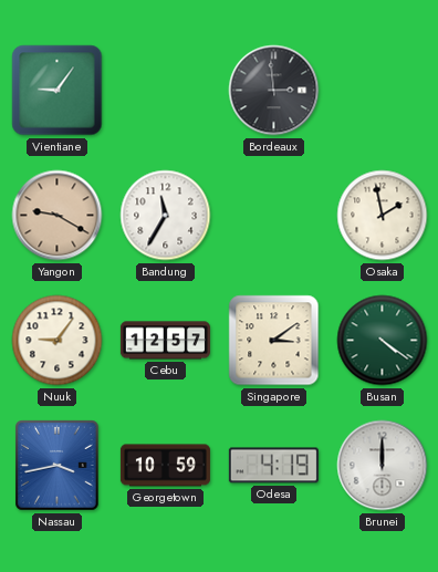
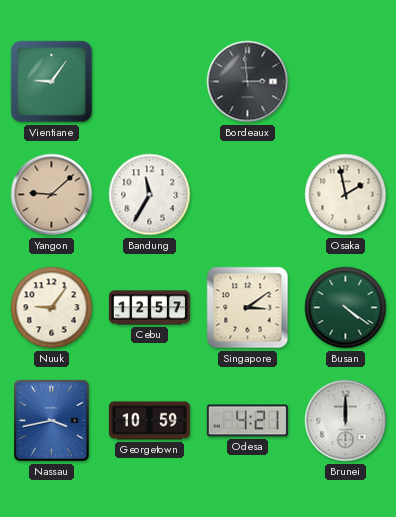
Yangon: 9:20 -> 9:08 (52, 195)
Odesa: 4:19 -> 4:21 (247, 421)
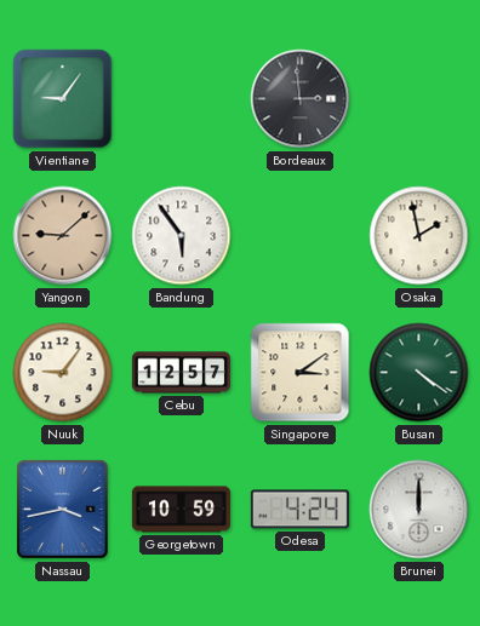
Bandung: 11:35 -> 5:54 (182, 236)
Odesa: 4:21 -> 4:24 (299, 510)
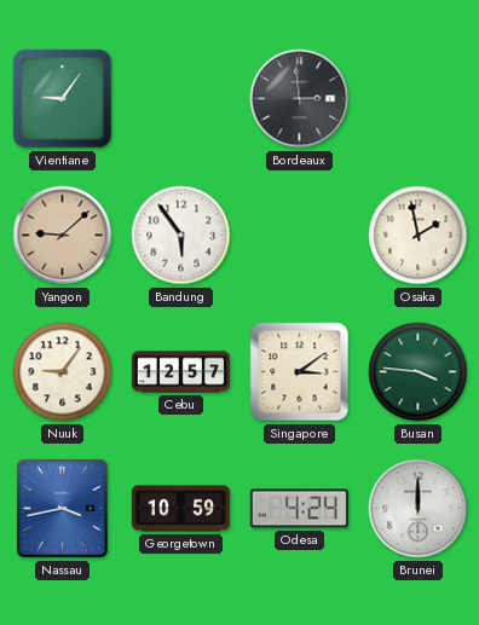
Busan: 4:21 -> 3:46 (419, 372)
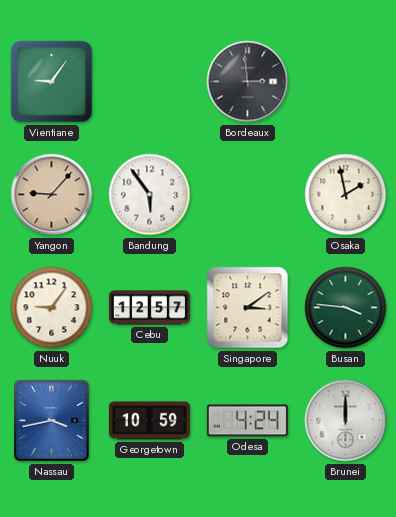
Yangon: 9:08 -> 9:07 (52, 195)
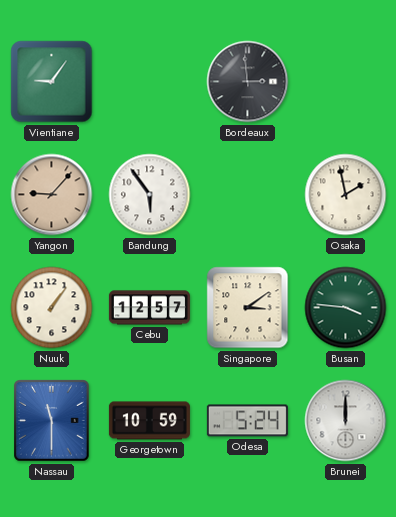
Nuuk: 9:06 -> 1:06 (52, 308)
Nassau: 3:43 -> 11:30 (52, 421)
Odesa: 4:24 -> 5:24 (247, 421)
